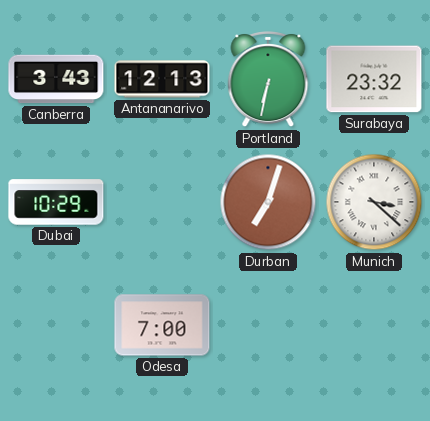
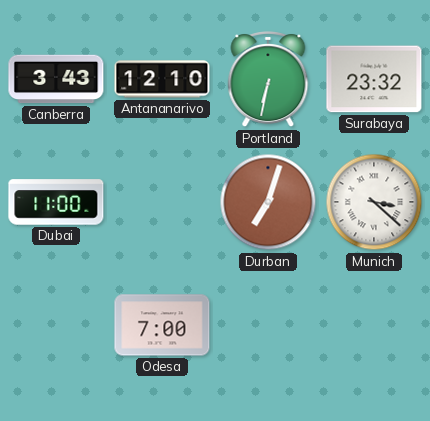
Antananarivo: 12:13 -> 12:10 (162, 79)
Dubai: 10:29 -> 11:00 (56, 202)
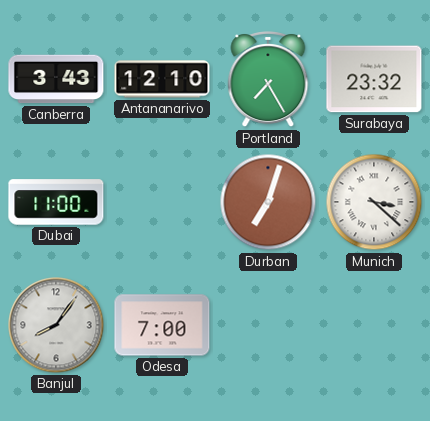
Portland: 6:32 -> 7:25 (268, 80)
Banjul: none -> 8:06 (56, 325)
